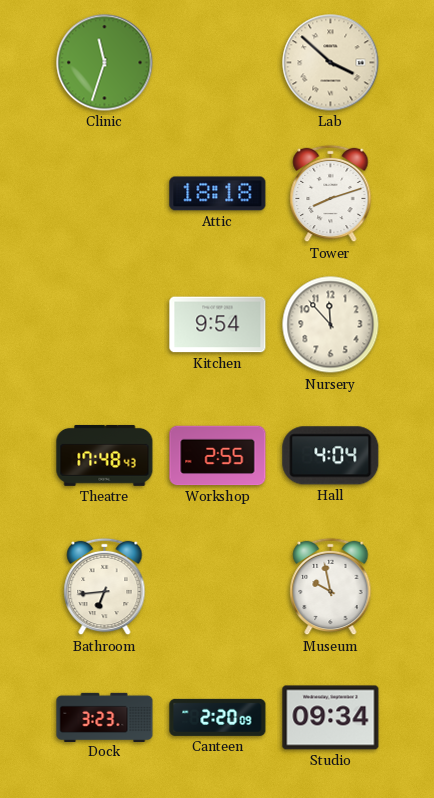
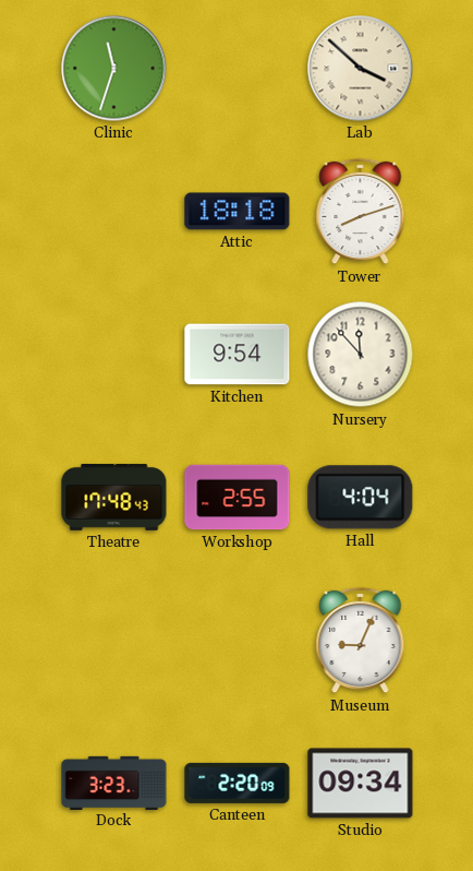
Bathroom: 6:44 -> none (105, 587)
Museum: 9:58 -> 9:04 (361, 641)
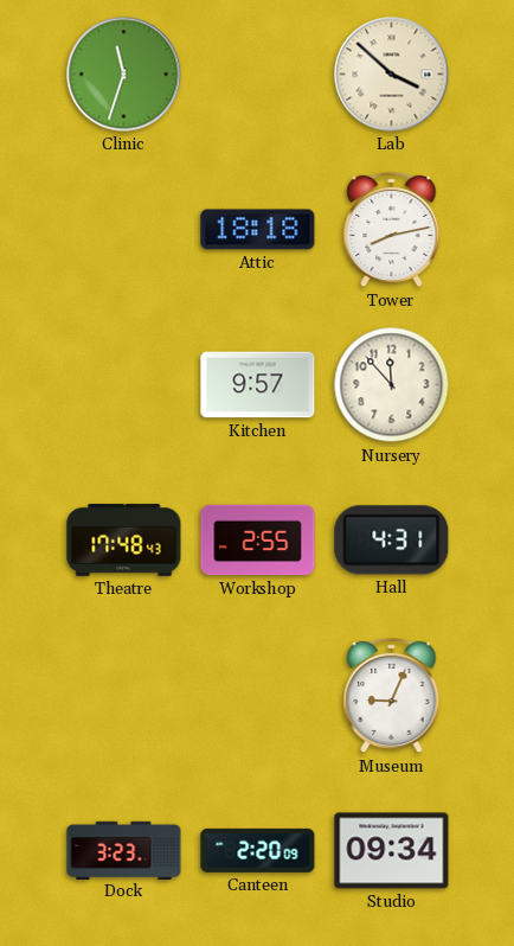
Tower: 8:12 -> 8:13 (392, 230)
Kitchen: 9:54 -> 9:57 (258, 385)
Hall: 4:04 -> 4:31 (392, 541)
